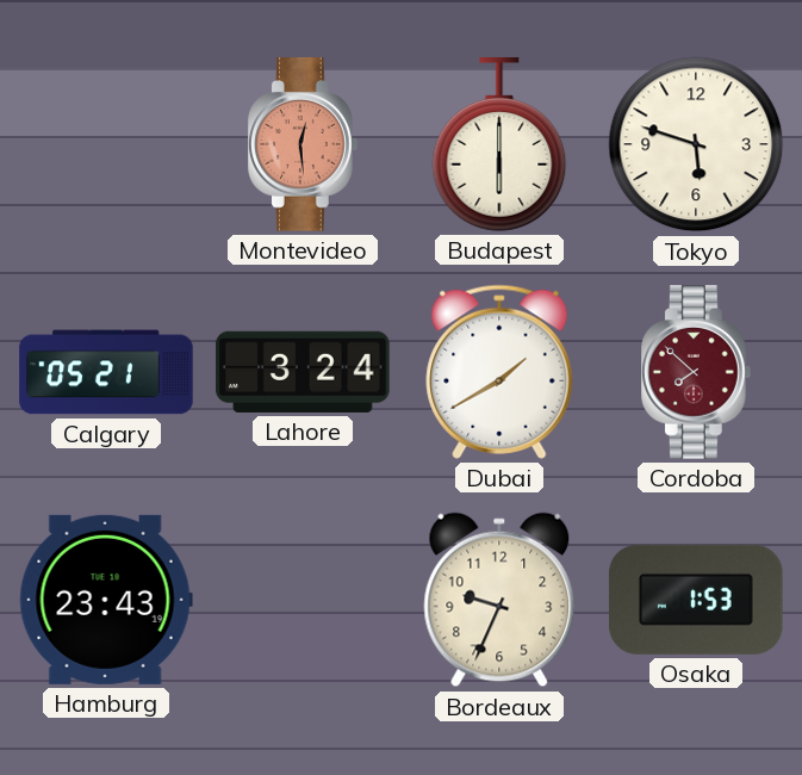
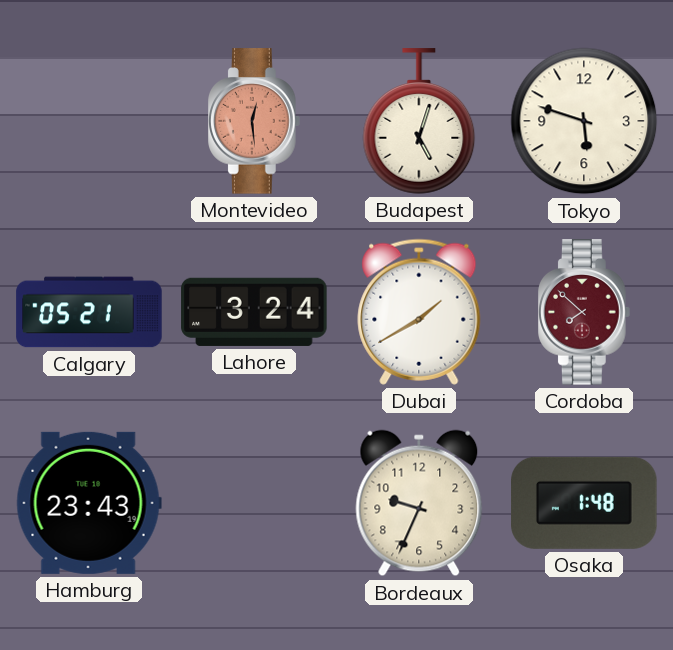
Budapest: 6:00 -> 5:03 (419, 121)
Osaka: 1:53 -> 1:48 (584, 503)
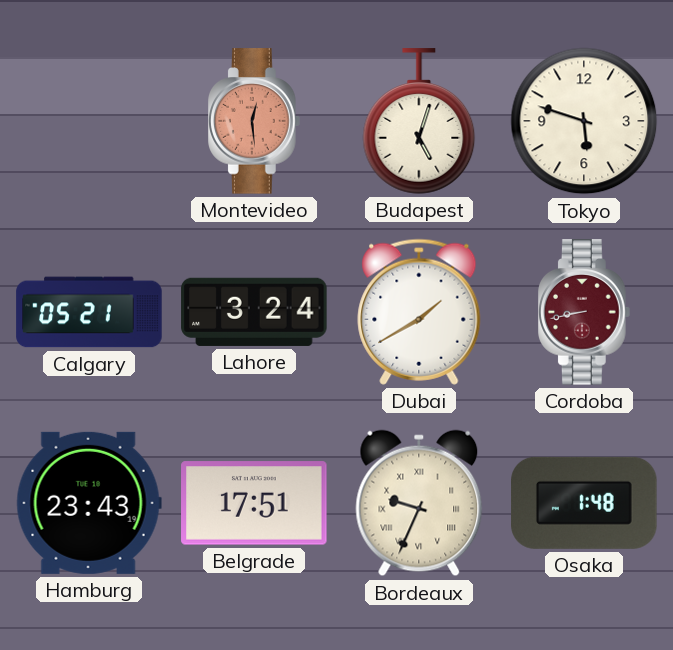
Cordoba: 7:52 -> 8:43 (585, 312)
Belgrade: none -> 17:51 (254, 503)
Bordeaux numerals: Arabic -> Roman (419, 503)
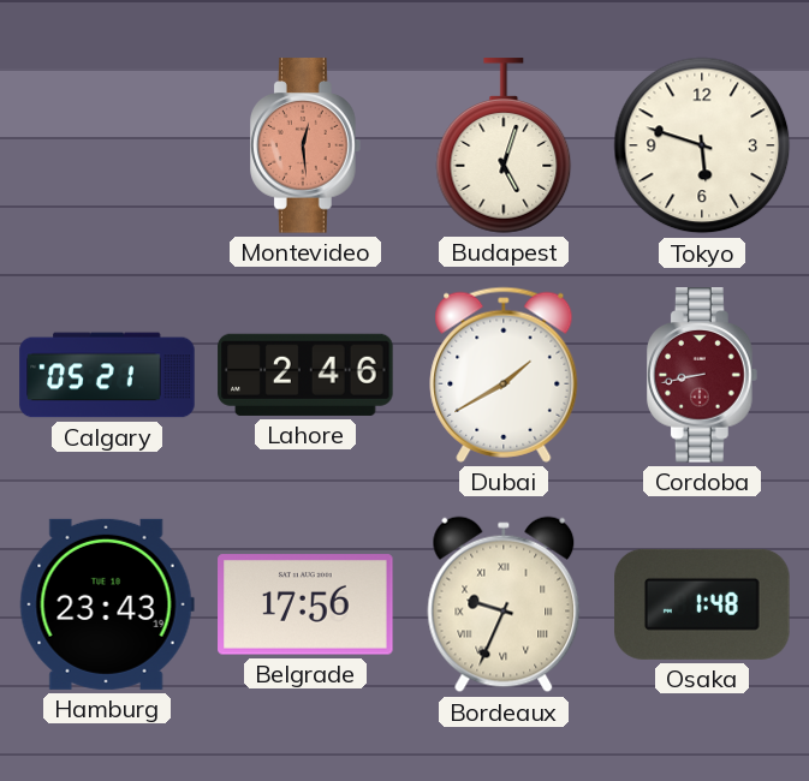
Lahore: 3:24 -> 2:46 (305, 375)
Belgrade: 17:51 -> 17:56 (305, 604)
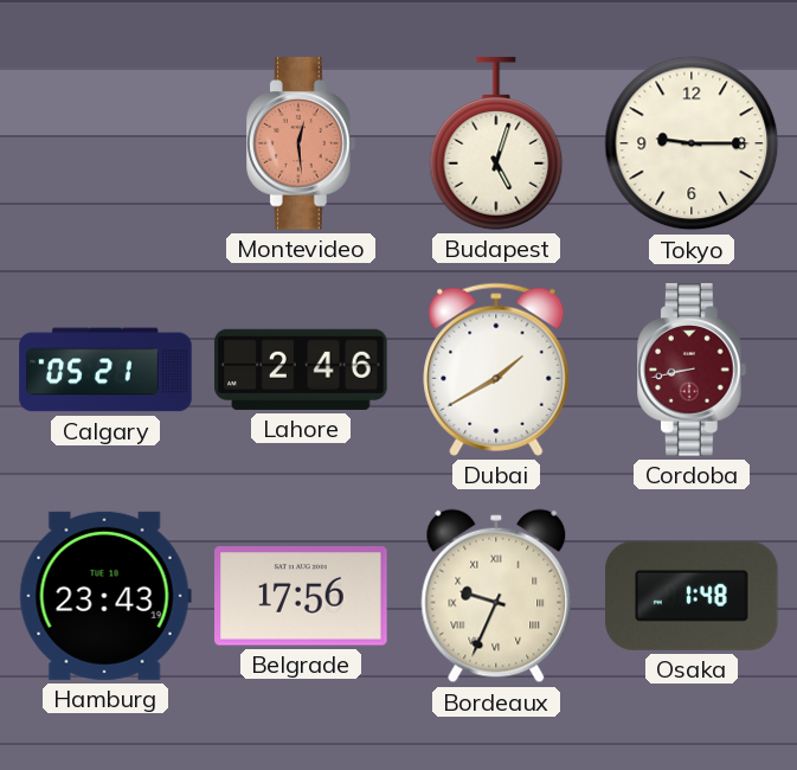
Tokyo: 5:48 -> 9:15 (692, 143)
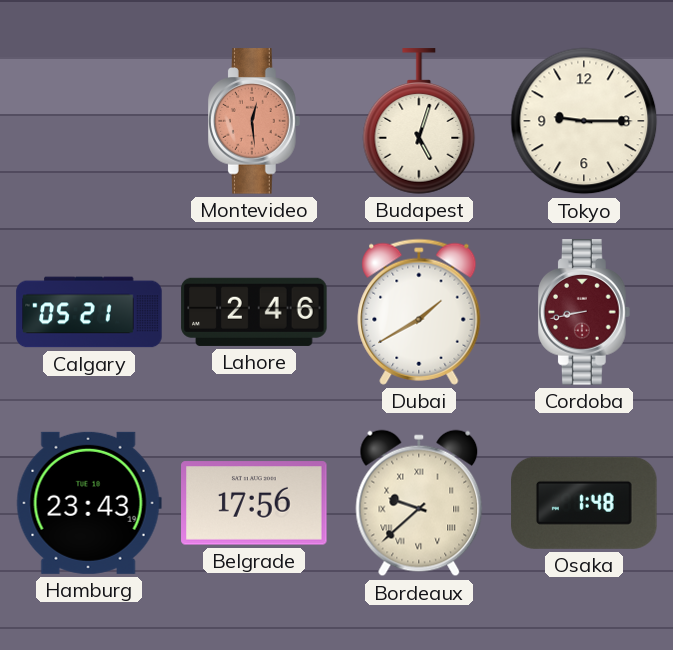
Bordeaux: 9:34 -> 9:38 (419, 503)
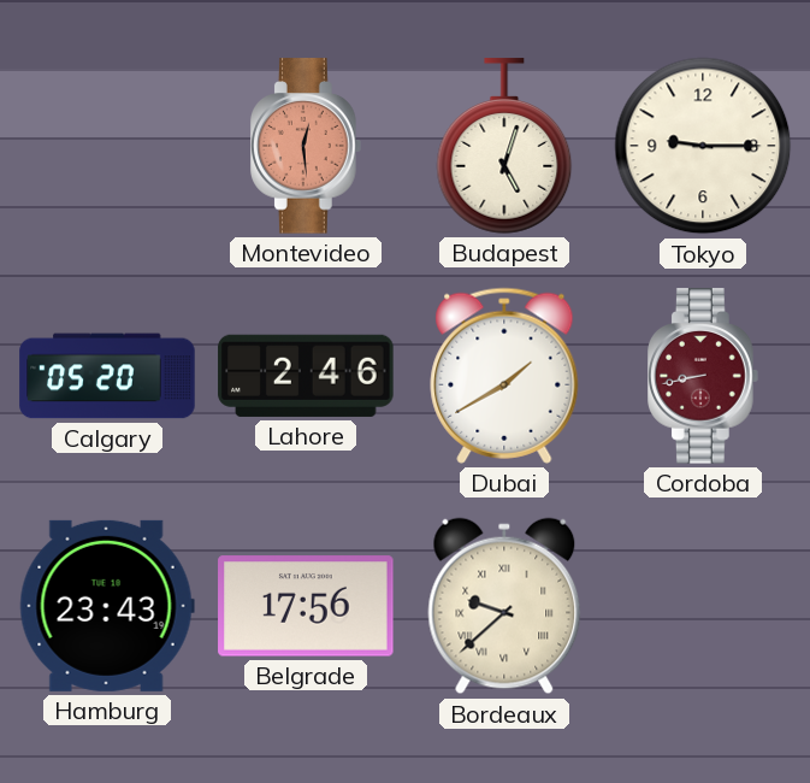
Calgary: 05:21 -> 05:20 (107, 376)
Osaka: 1:48 -> none (584, 503)
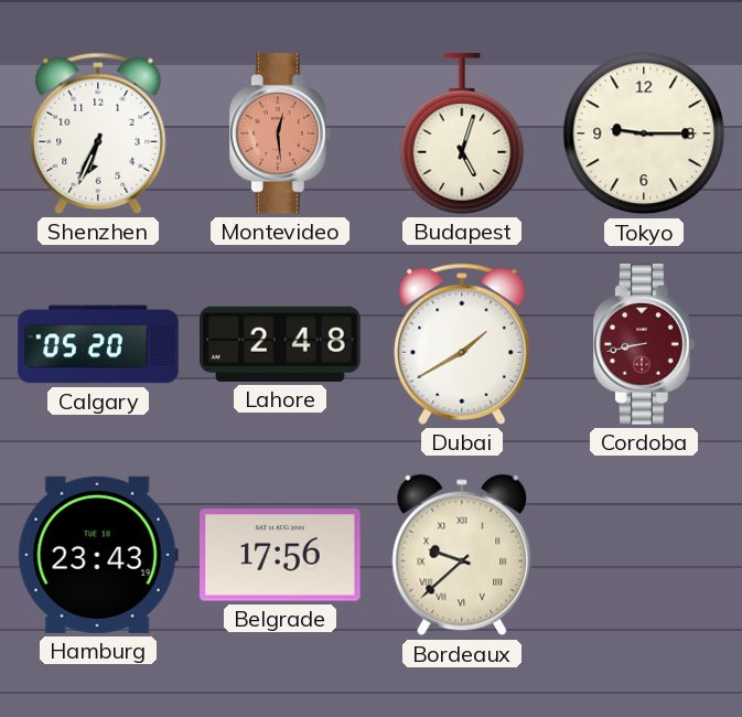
Shenzhen: none -> 6:34 (98, 133)
Lahore: 2:46 -> 2:48 (280, 344)
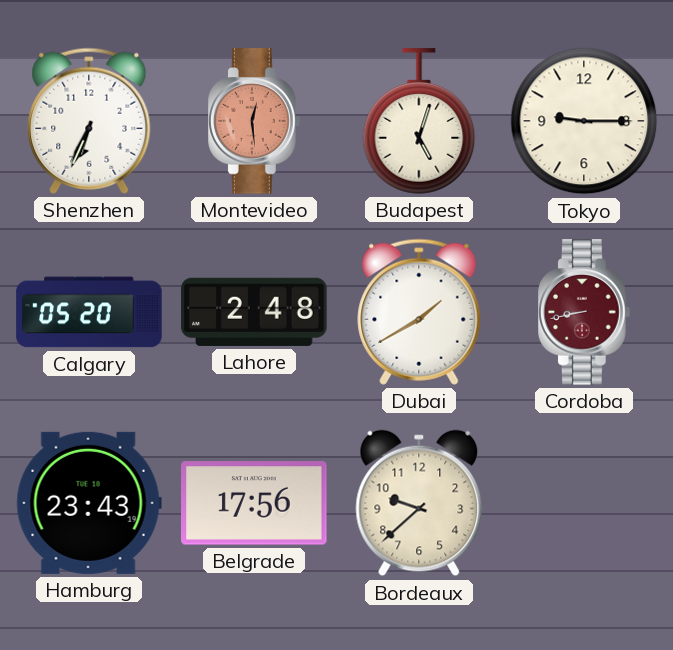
Bordeaux numerals: Roman -> Arabic (419, 503)
